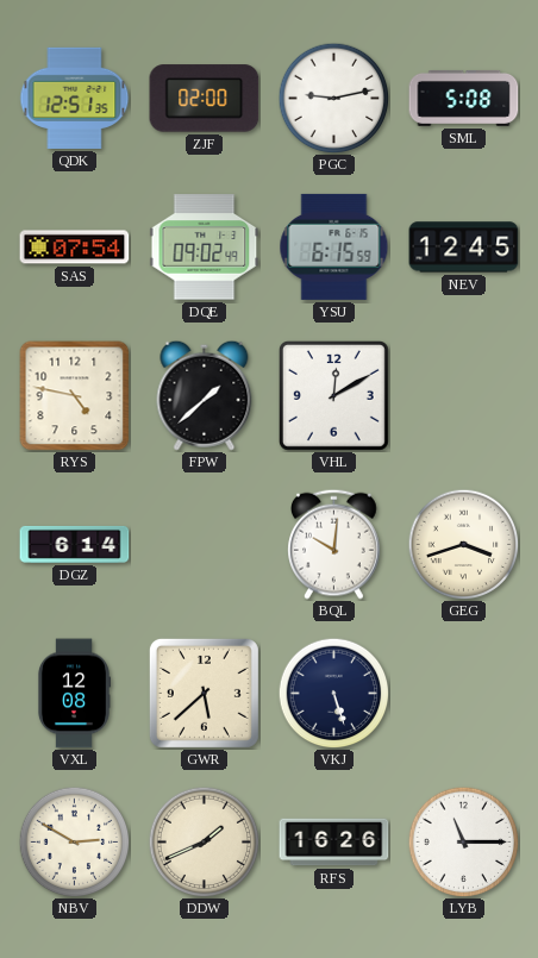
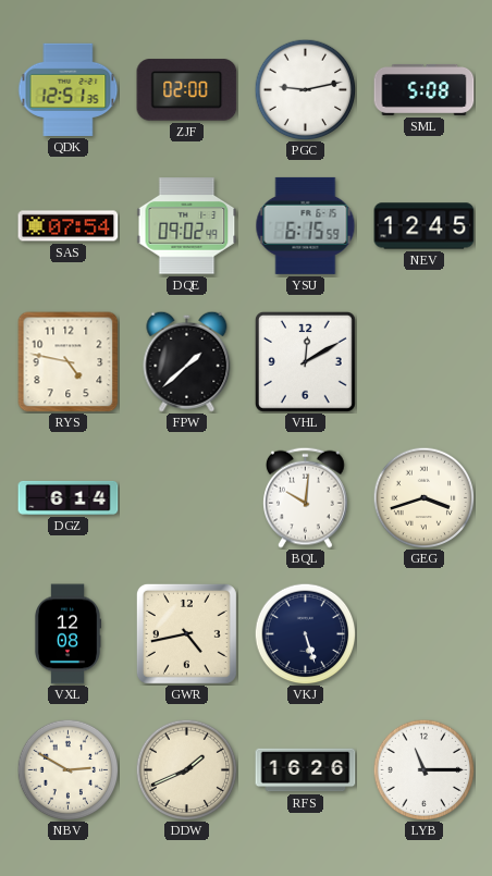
GWR: 5:38 -> 4:43 (186, 633)
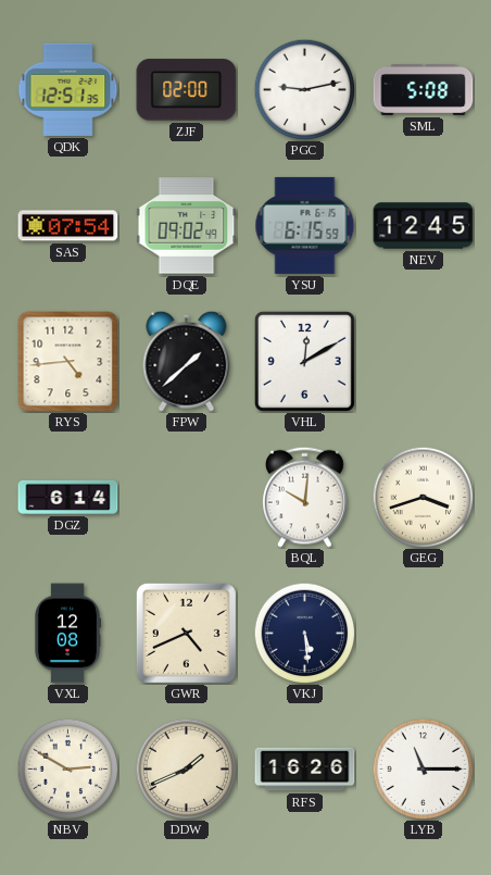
RYS: 4:47 -> 4:44 (68, 362)
GWR: 4:43 -> 4:41 (186, 633)
VKJ: 5:27 -> 5:29 (304, 633)
